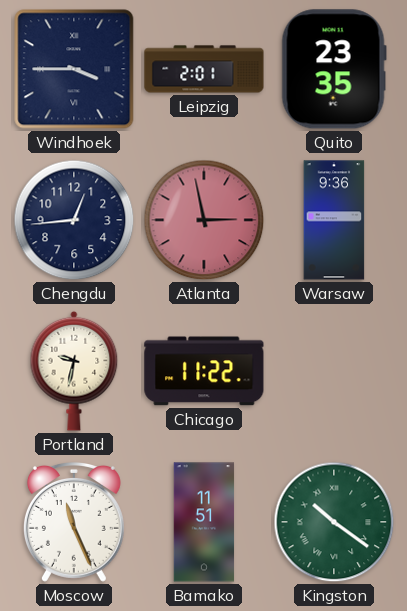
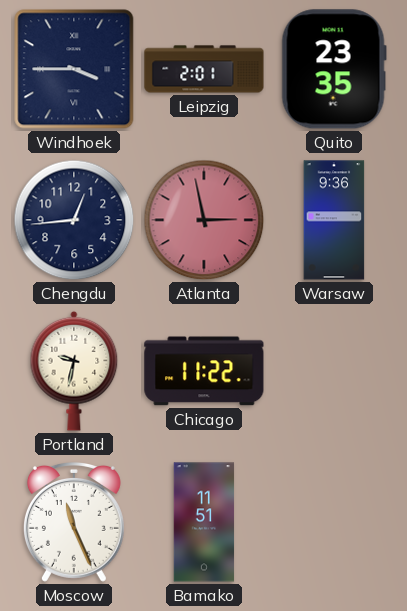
Kingston: 10:21 -> none (334, 522)
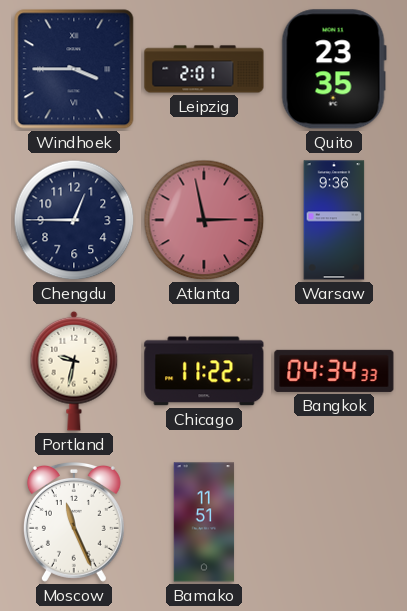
Chengdu: 12:44 -> 12:45 (74, 220)
Bangkok: none -> 04:34 (334, 371)
